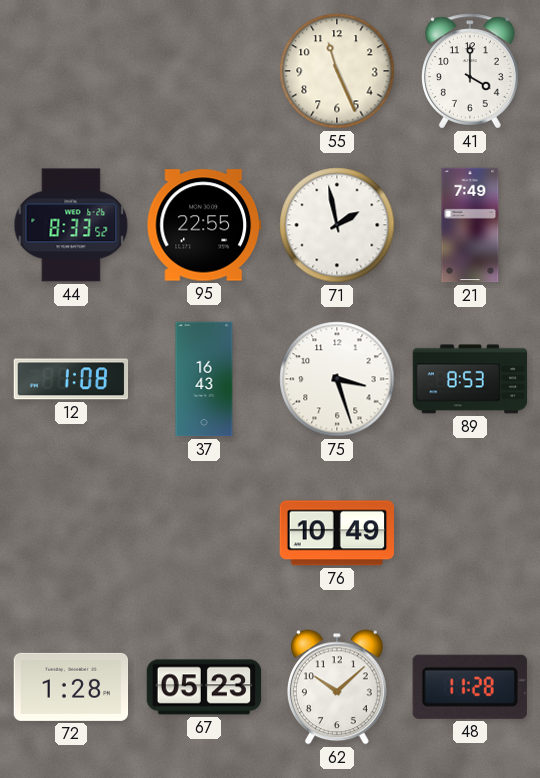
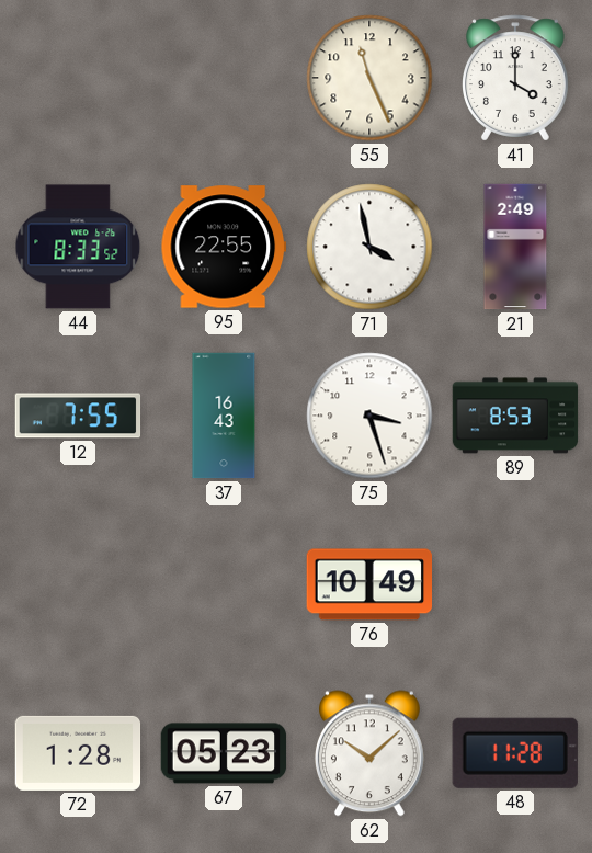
71: 1:58 -> 3:58 (369, 247)
21: 7:49 -> 2:49 (515, 247)
12: 1:08 -> 7:55 (78, 416)
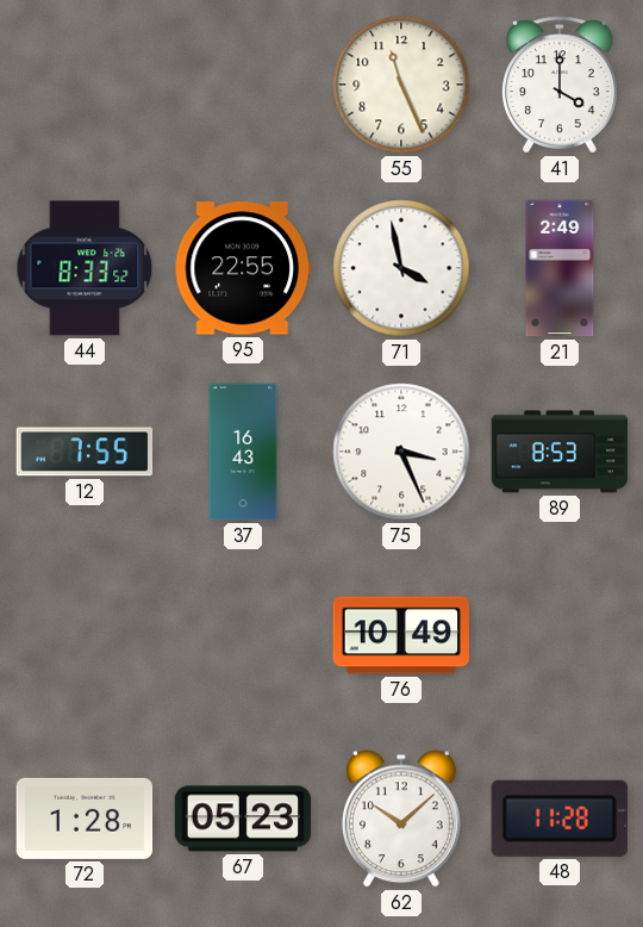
75: 3:27 -> 3:26 (401, 452)
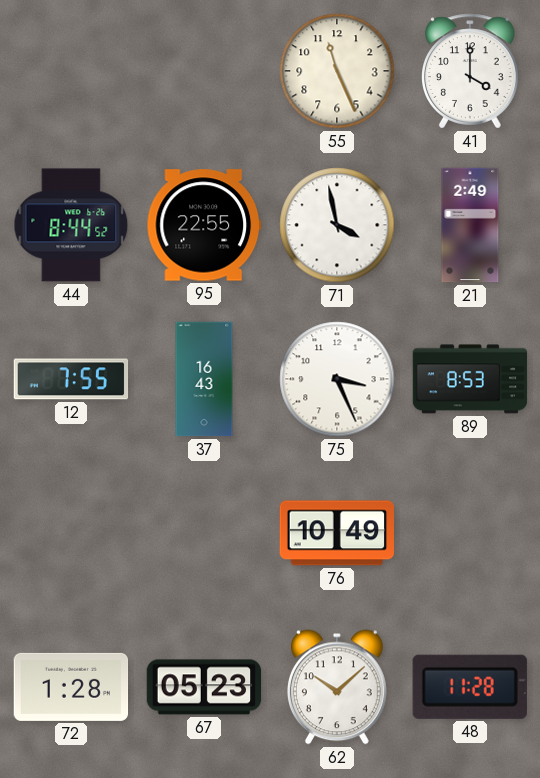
44: 8:33 -> 8:44 (71, 225)
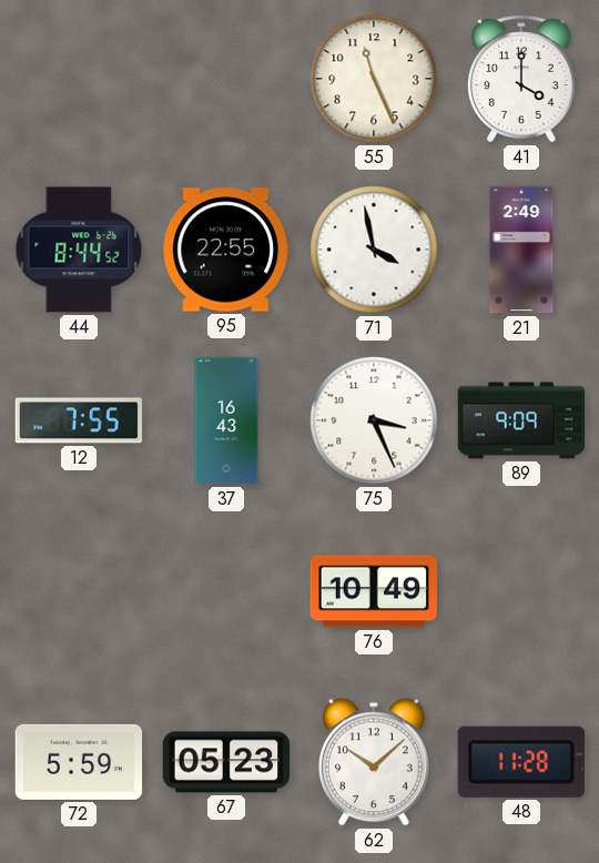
89: 8:53 -> 9:09 (521, 420)
72: 1:28 -> 5:59 (79, 762)
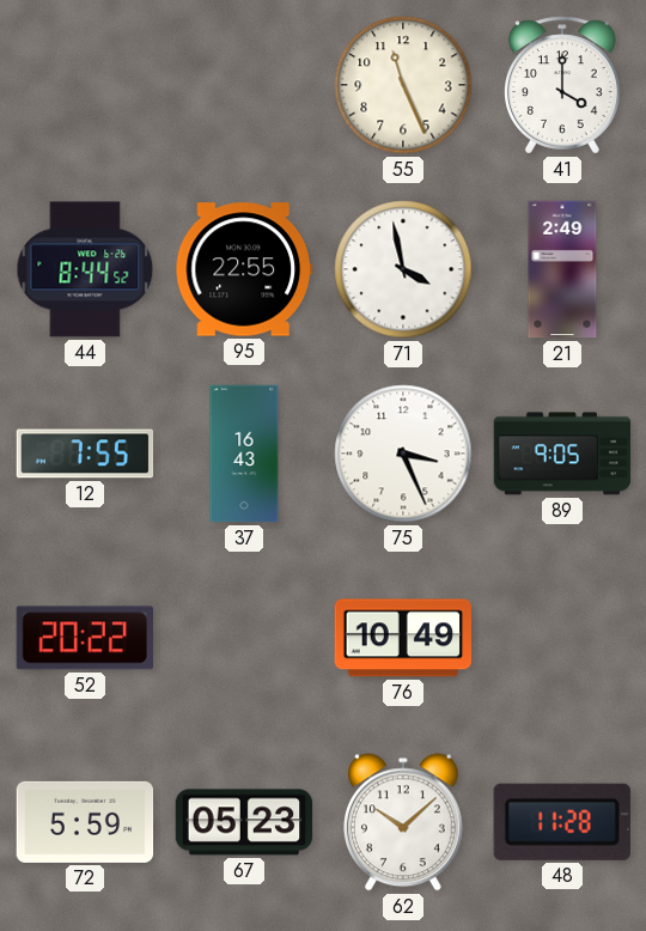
89: 9:09 -> 9:05 (562, 454)
52: none -> 20:22 (84, 638)
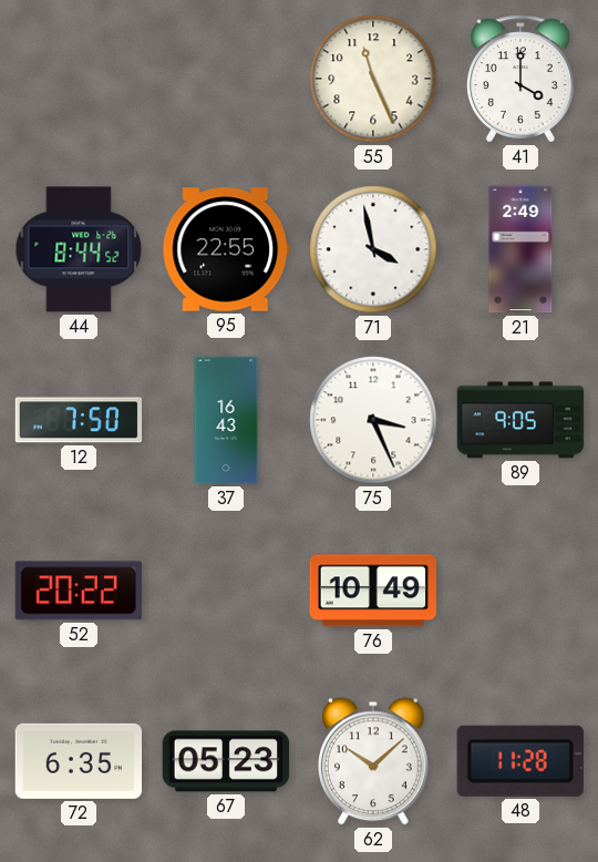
12: 7:55 -> 7:50 (79, 420)
72: 5:59 -> 6:35 (79, 761)
